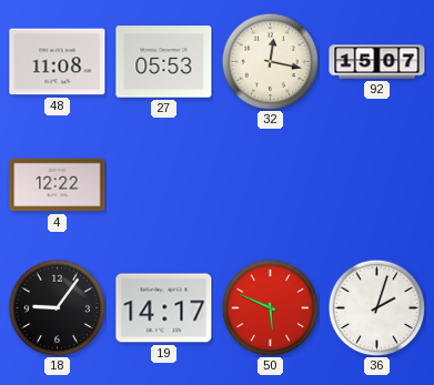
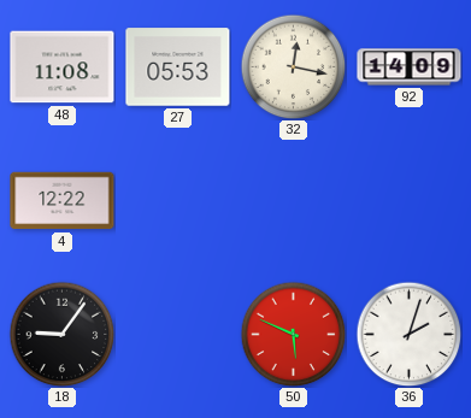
92: 15:07 -> 14:09 (410, 67)
19: 14:17 -> none (164, 308)
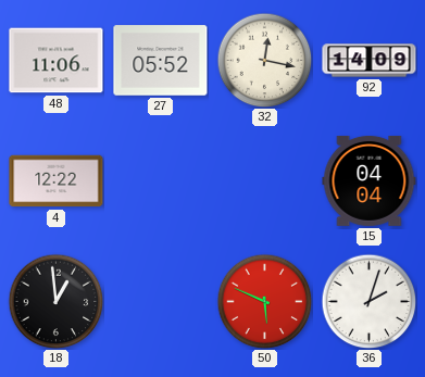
48: 11:08 -> 11:06 (57, 61)
27: 05:53 -> 05:52 (161, 61)
15: none -> 04:04 (370, 180)
18: 9:06 -> 12:59 (55, 301)
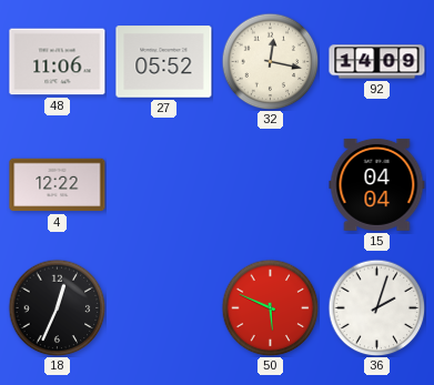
18: 12:59 -> 12:34 (57, 307)
